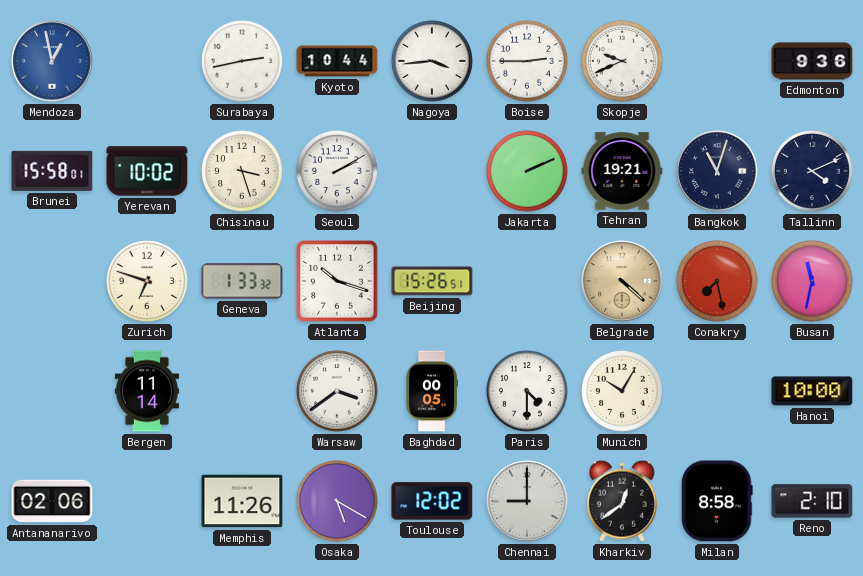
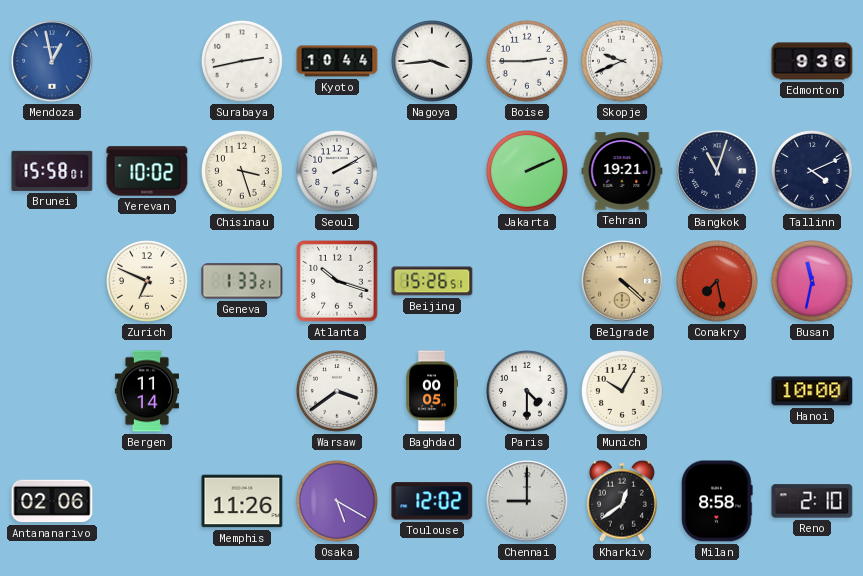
Zurich: 6:48 -> 6:49 (148, 282)
Geneva: 1:33:32 -> 1:33:21 (242, 281)
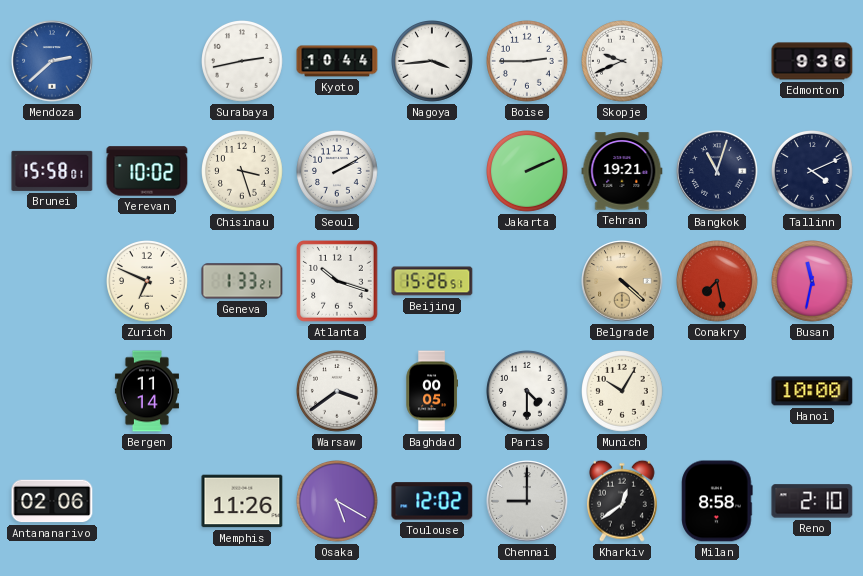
Mendoza: 12:58 -> 2:38 (52, 61)
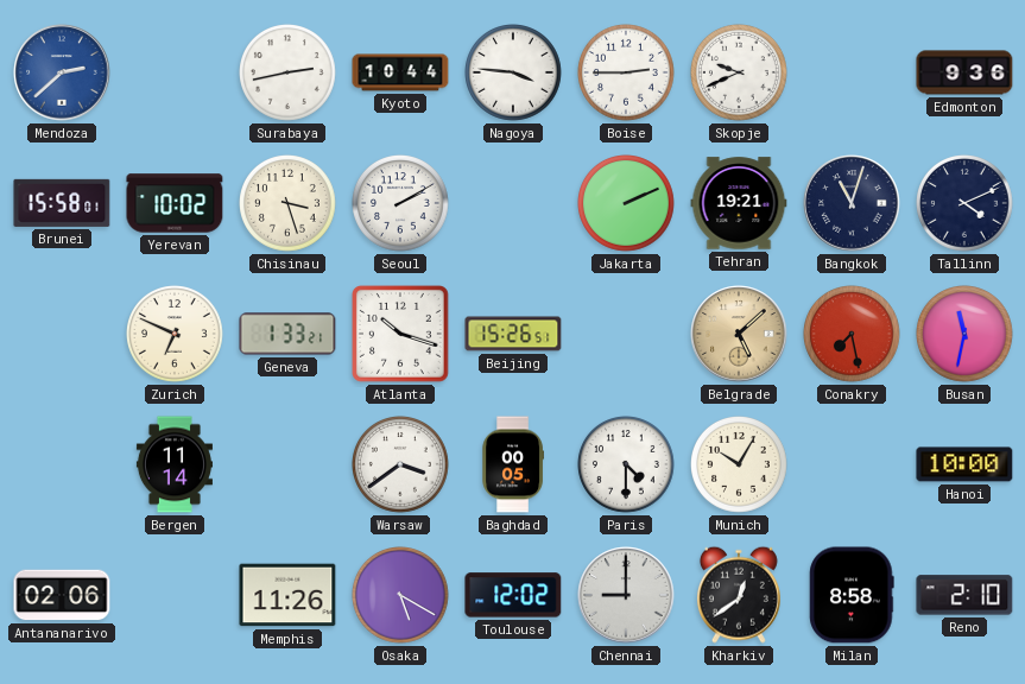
Nagoya: 3:44 -> 3:46 (514, 74)
Belgrade: 4:22 -> 5:08 (739, 334)
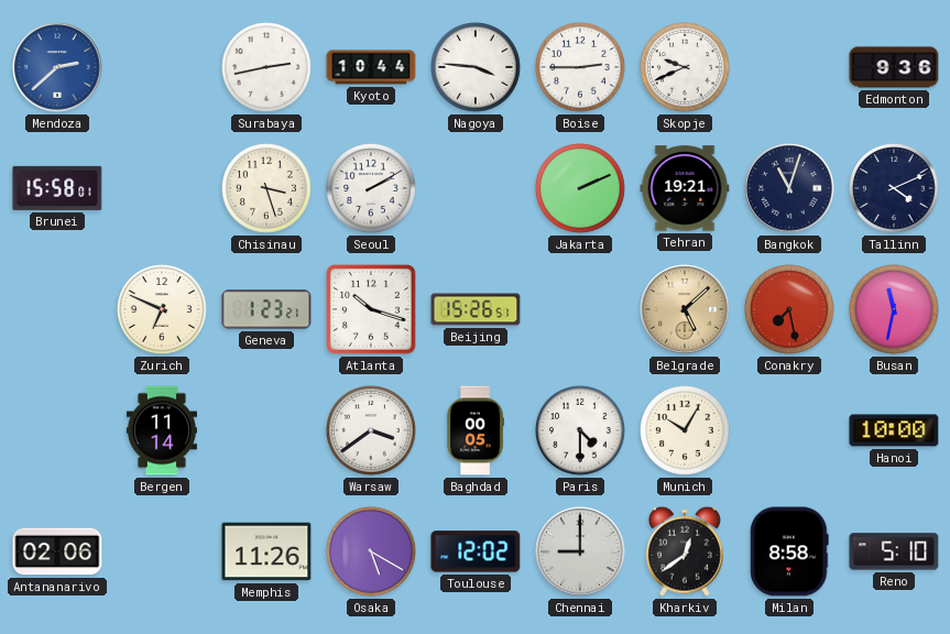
Yerevan: 10:02 -> none (175, 203)
Geneva: 1:33 -> 1:23 (266, 309)
Reno: 2:10 -> 5:10 (894, 551)
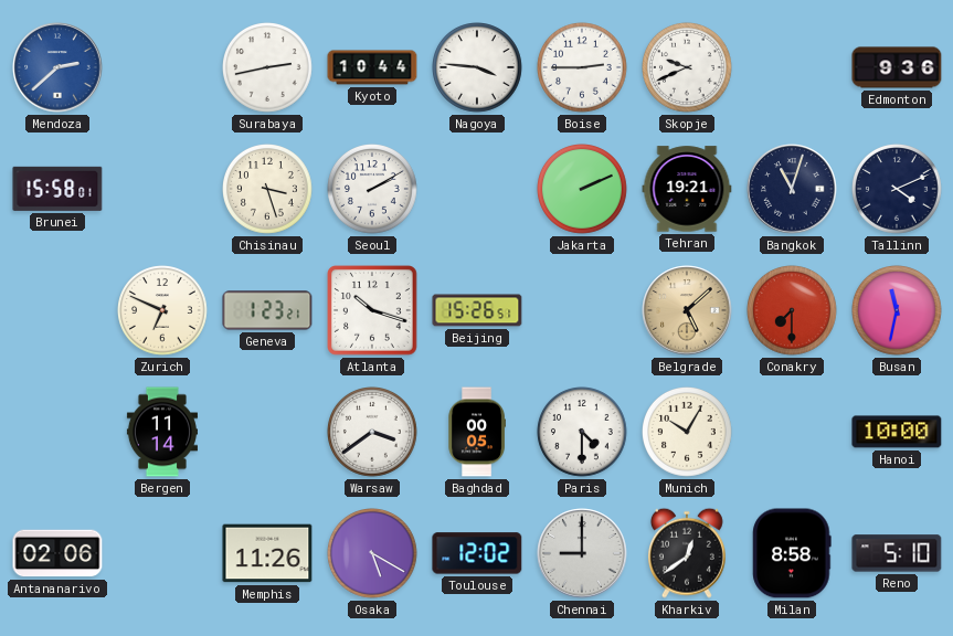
Conakry: 7:28 -> 7:30 (793, 311)
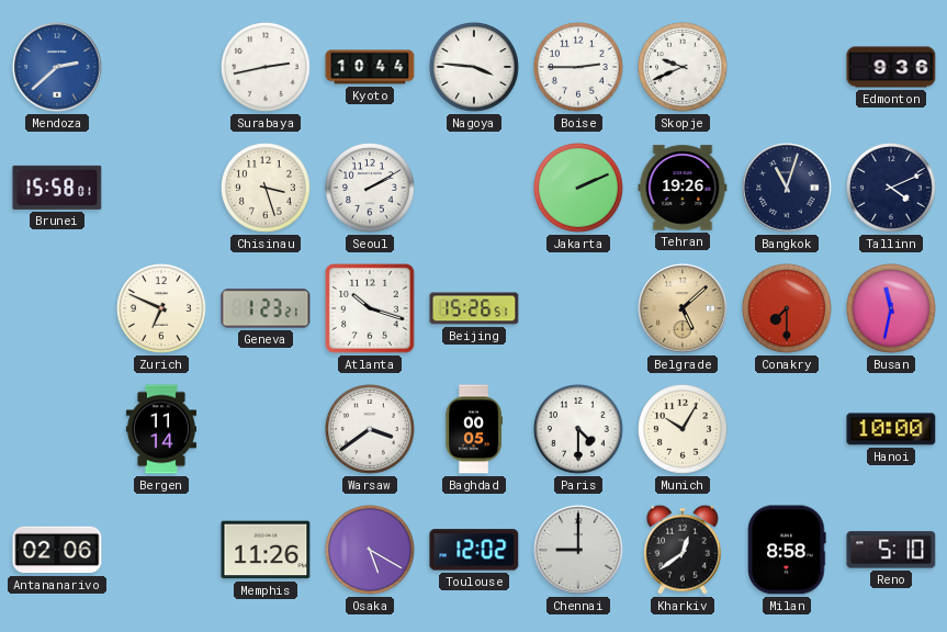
Tehran: 19:21 -> 19:26 (683, 188)
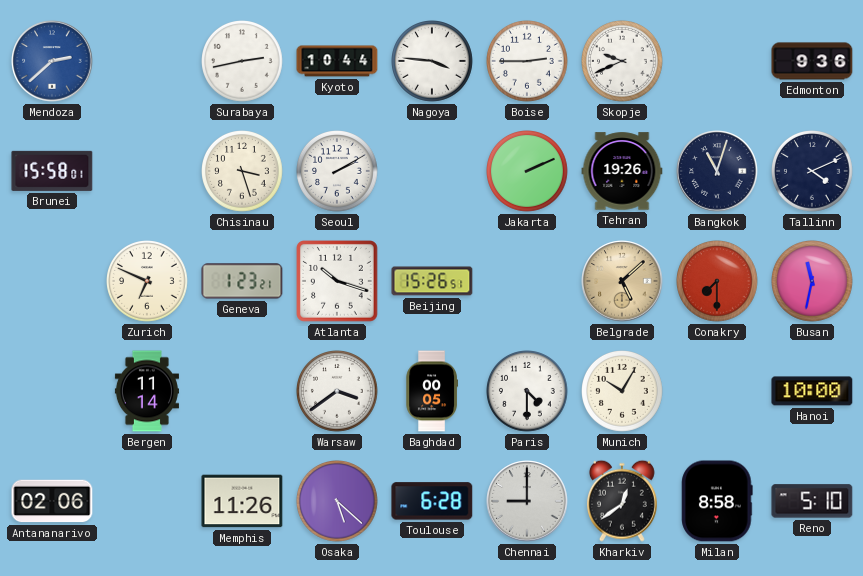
Osaka: 5:20 -> 5:22 (338, 502)
Toulouse: 12:02 -> 6:28 (432, 501)
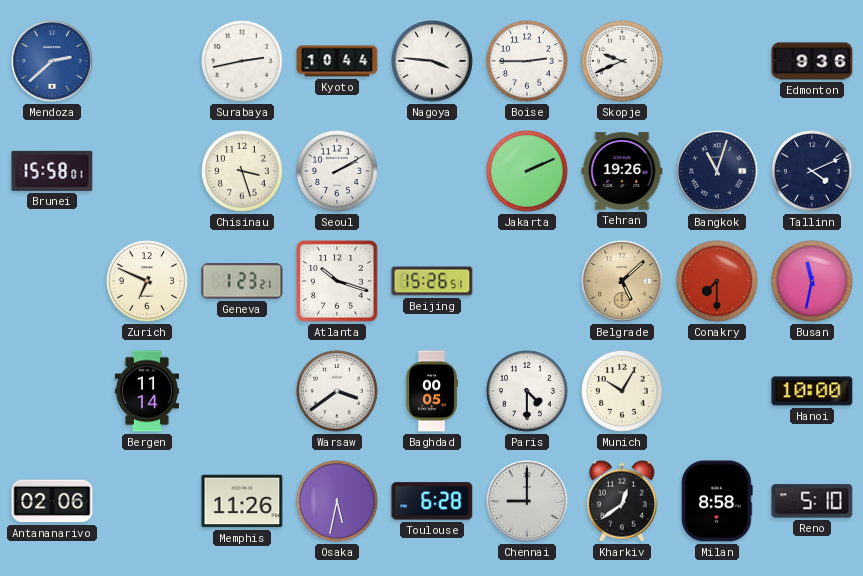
Osaka: 5:22 -> 5:32 (338, 502)
